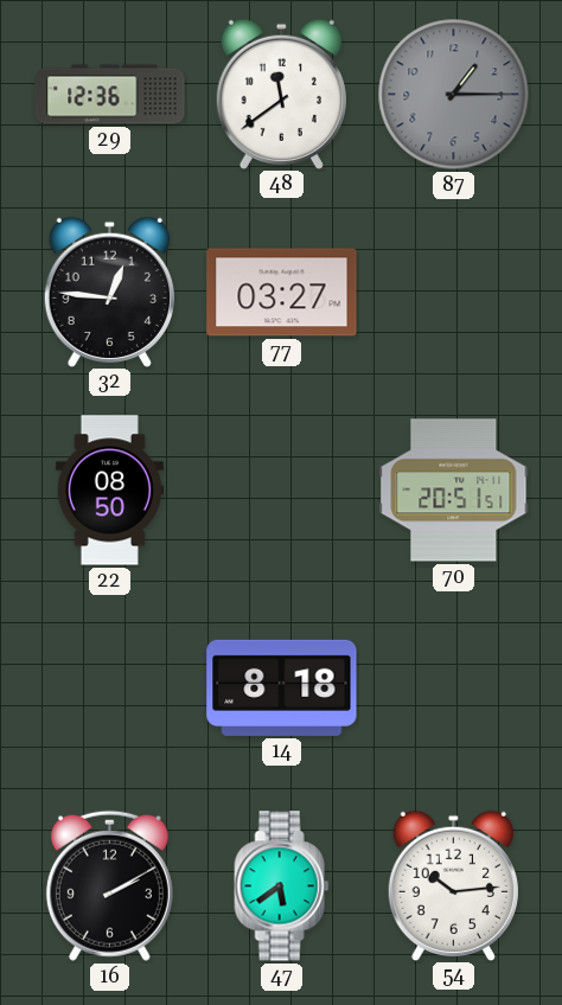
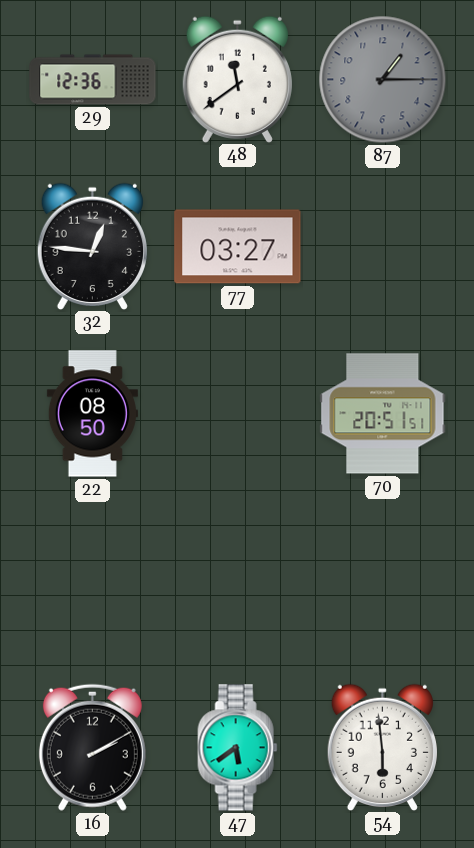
14: 8:18 -> none (282, 687)
54: 10:14 -> 5:59 (382, 747)
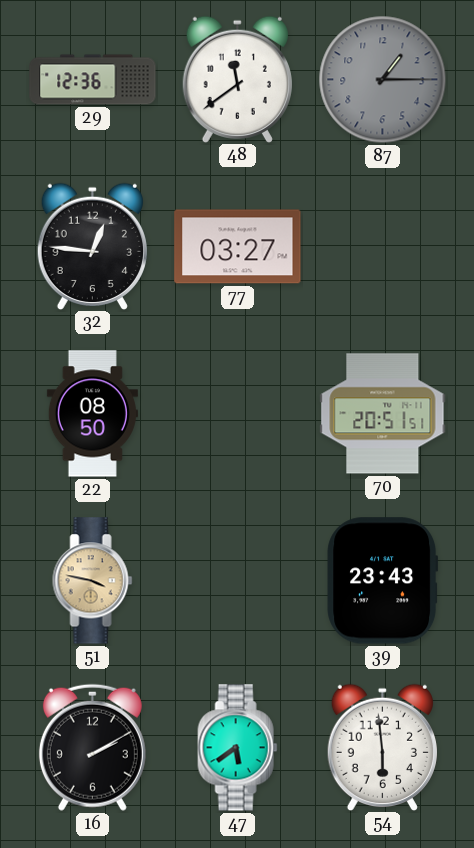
51: none -> 3:47 (93, 581)
39: none -> 23:43 (383, 581)
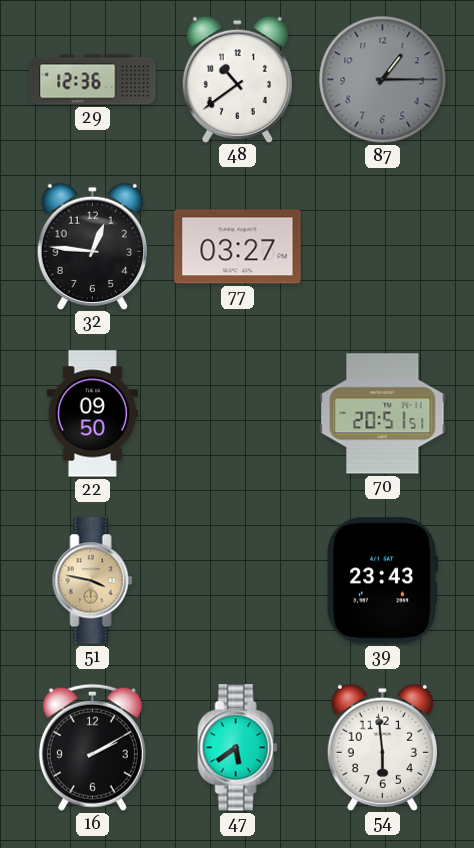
48: 11:39 -> 10:39 (237, 79)
22: 08:50 -> 09:50 (92, 414)
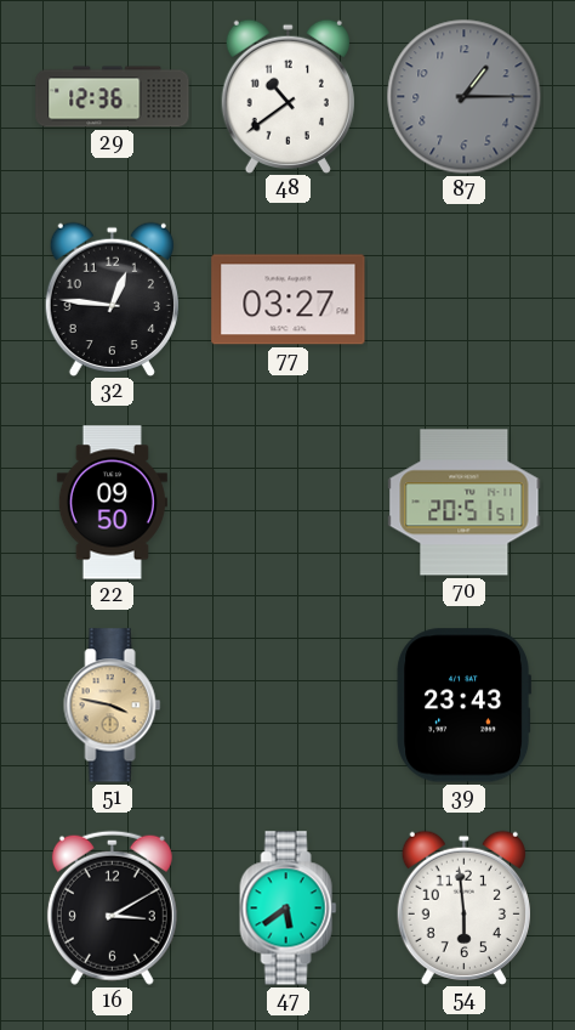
16: 2:10 -> 3:10 (112, 907)
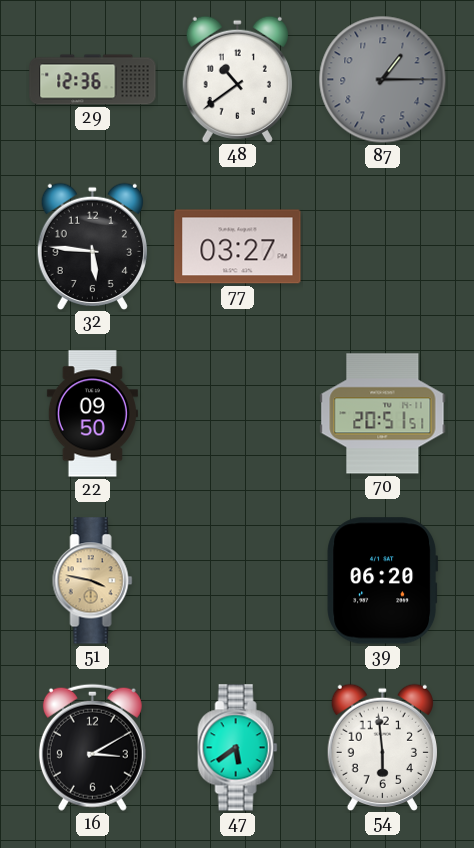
32: 12:46 -> 5:46 (92, 246)
39: 23:43 -> 06:20 (383, 581)
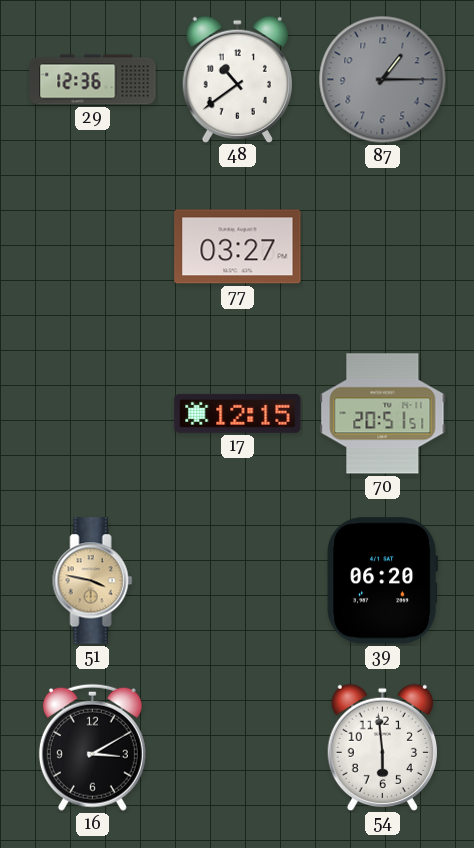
32: 5:46 -> none (92, 246)
22: 09:50 -> none (92, 414)
17: none -> 12:15 (238, 413)
47: 5:39 -> none (238, 748)
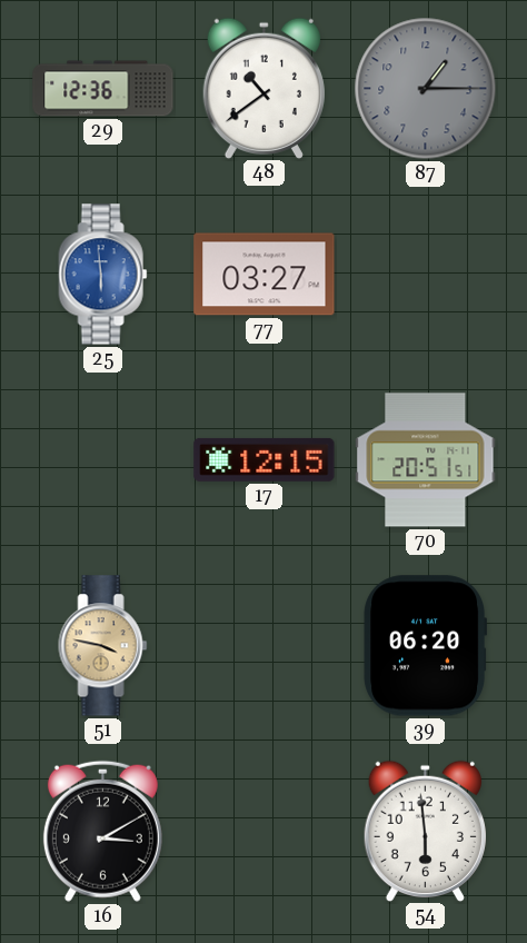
25: none -> 5:59 (103, 275)
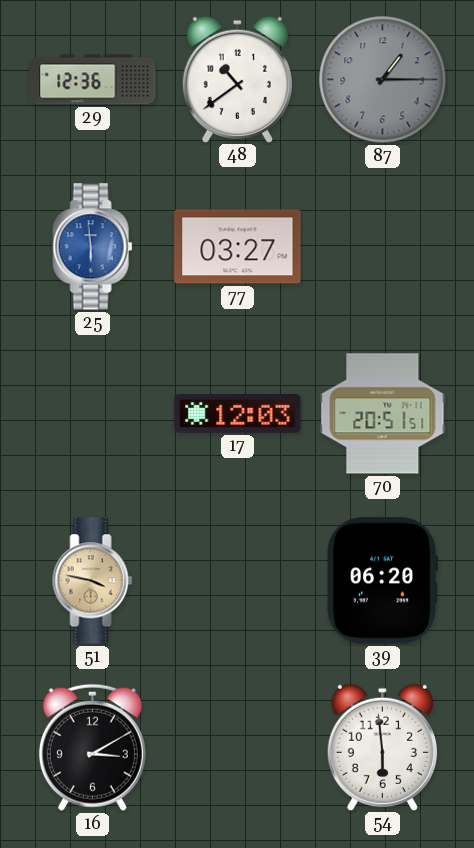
17: 12:15 -> 12:03 (238, 413)
